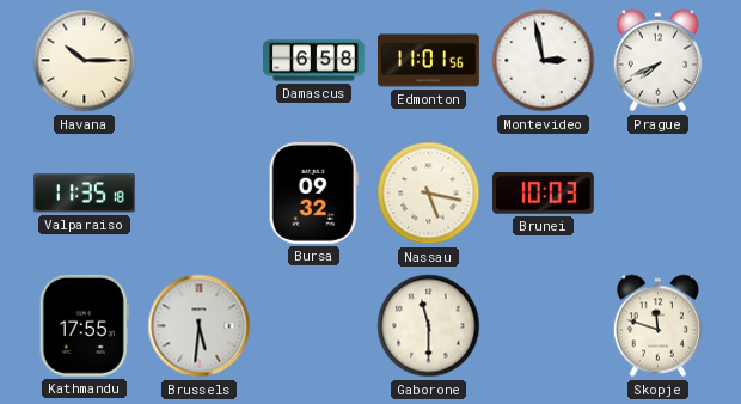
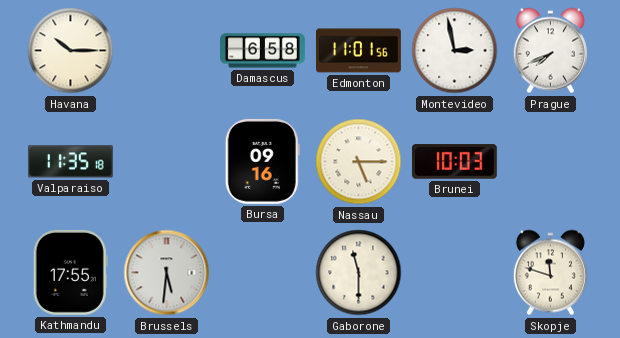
Bursa: 09:32 -> 09:16 (262, 161)
Nassau: 5:17 -> 5:15 (359, 162)
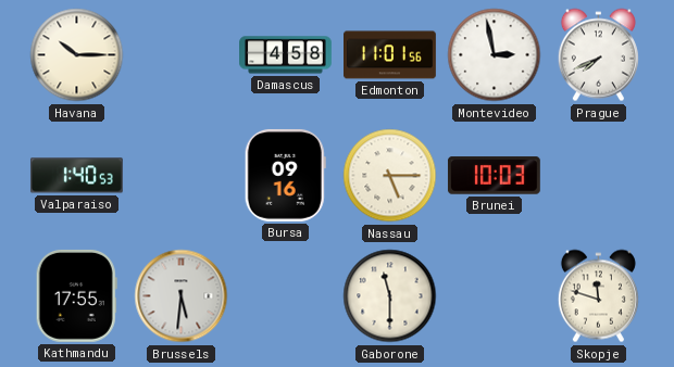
Damascus: 6:58 -> 4:58 (286, 55)
Valparaiso: 11:35 -> 1:40 (76, 176)
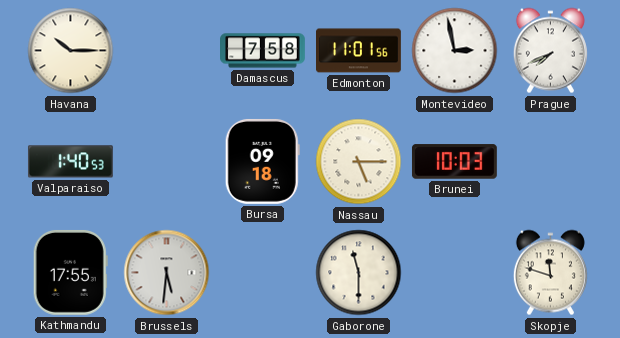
Damascus: 4:58 -> 7:58 (263, 51)
Bursa: 09:16 -> 09:18 (262, 161)
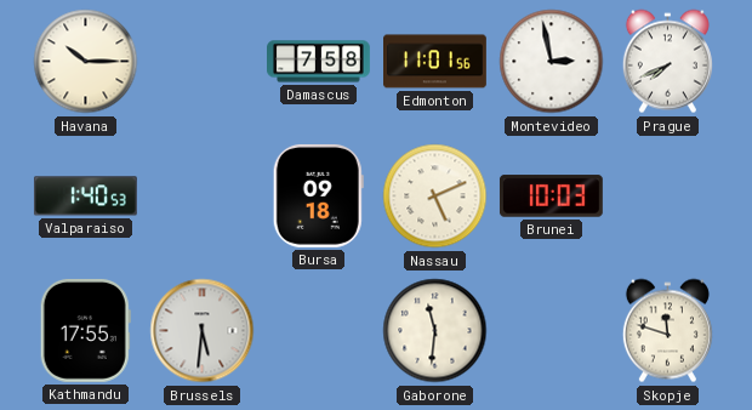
Nassau: 5:15 -> 5:11 (435, 197)
Gaborone: 11:30 -> 11:31 (435, 331)
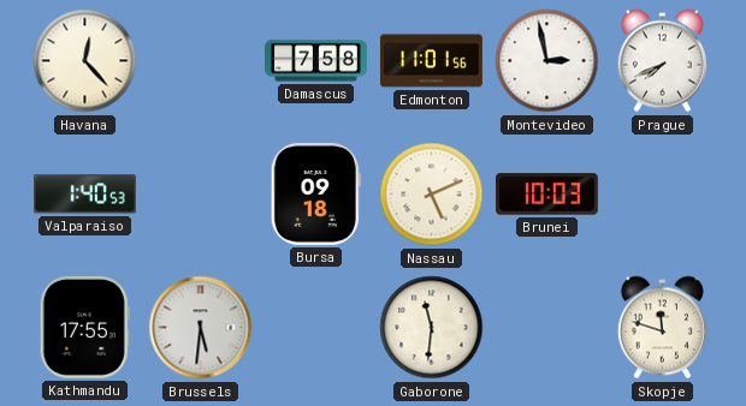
Havana: 10:15 -> 12:23 (85, 61)
